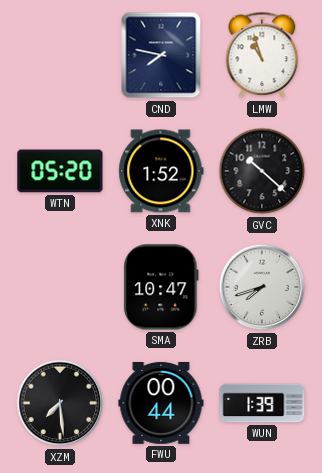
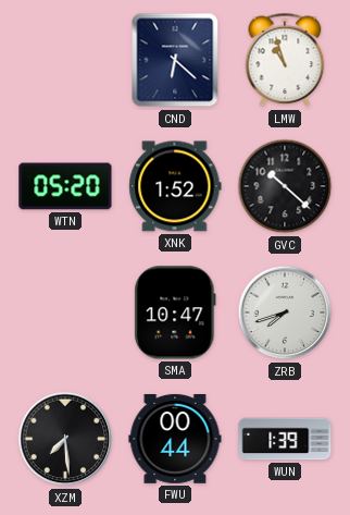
CND: 7:47 -> 6:22 (175, 60)
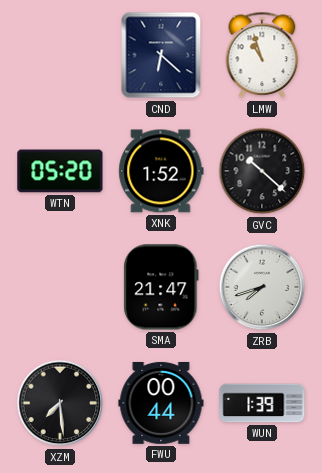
SMA: 10:47 -> 21:47 (161, 287)
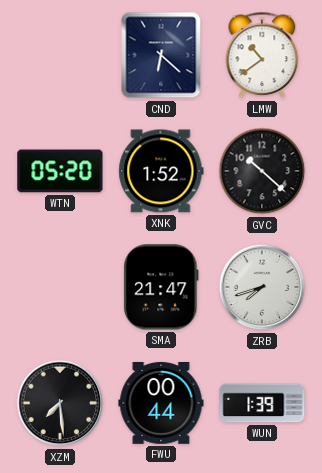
LMW: 10:57 -> 10:39 (262, 55)
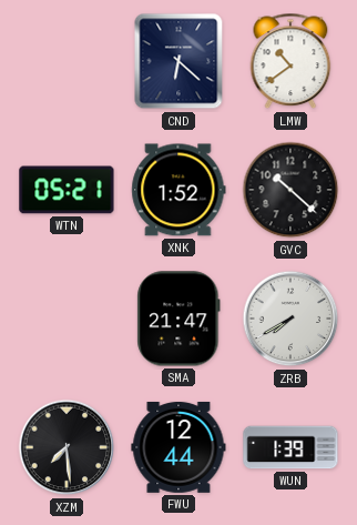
WTN: 05:20 -> 05:21 (67, 190)
ZRB: 7:42 -> 7:40 (290, 319)
FWU: 00:44 -> 12:44 (178, 447)
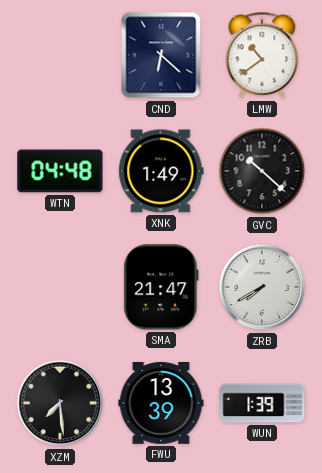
WTN: 05:21 -> 04:48 (60, 171)
XNK: 1:52 -> 1:49 (161, 171)
FWU: 12:44 -> 13:39 (161, 403)
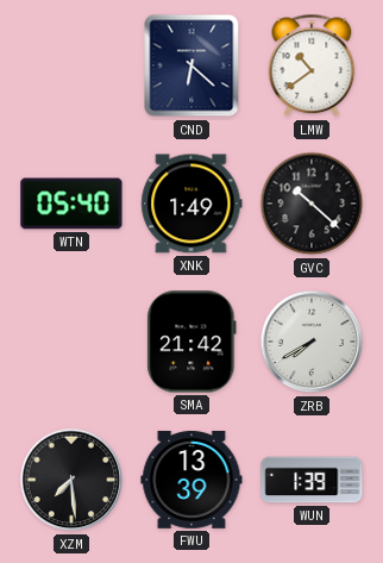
WTN: 04:48 -> 05:40 (71, 204)
SMA: 21:47 -> 21:42 (191, 342)
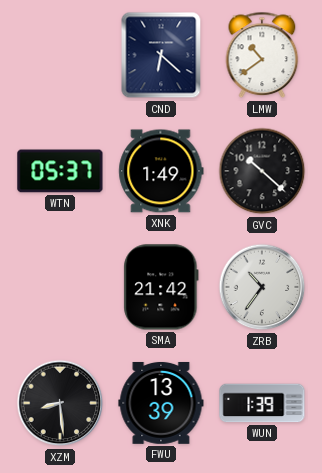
WTN: 05:40 -> 05:37 (60, 171)
ZRB: 7:40 -> 10:36 (262, 287)
XZM: 7:29 -> 8:29 (60, 403)
